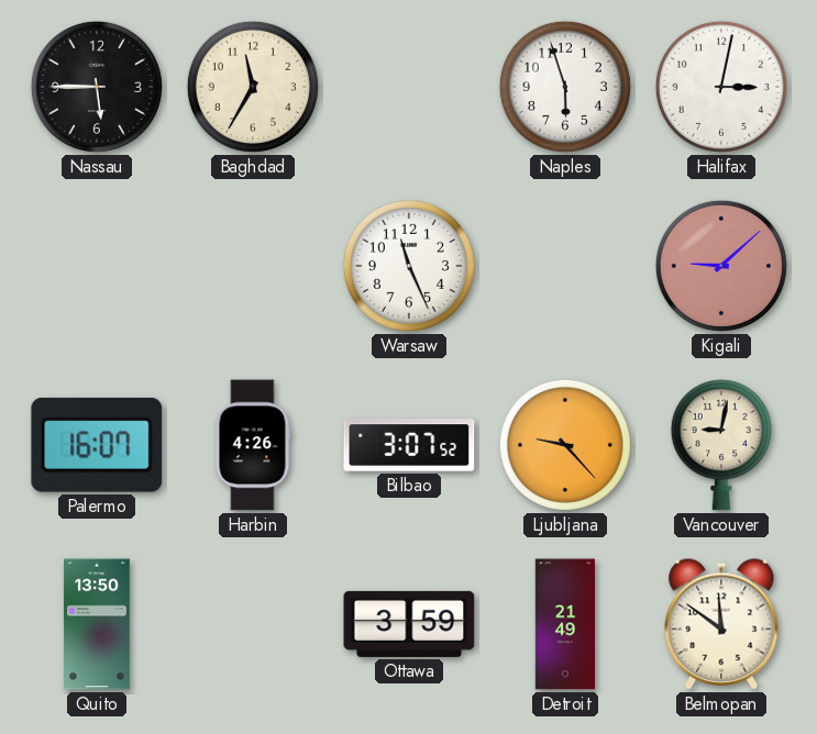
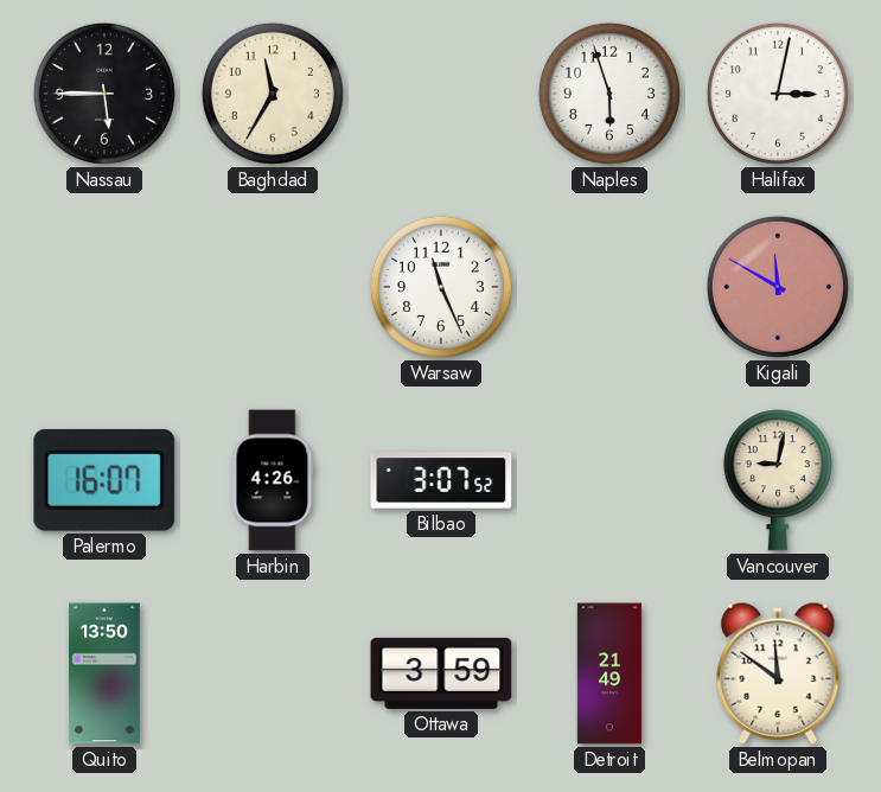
Kigali: 9:08 -> 11:50 (778, 287)
Ljubljana: 9:23 -> none (565, 445)
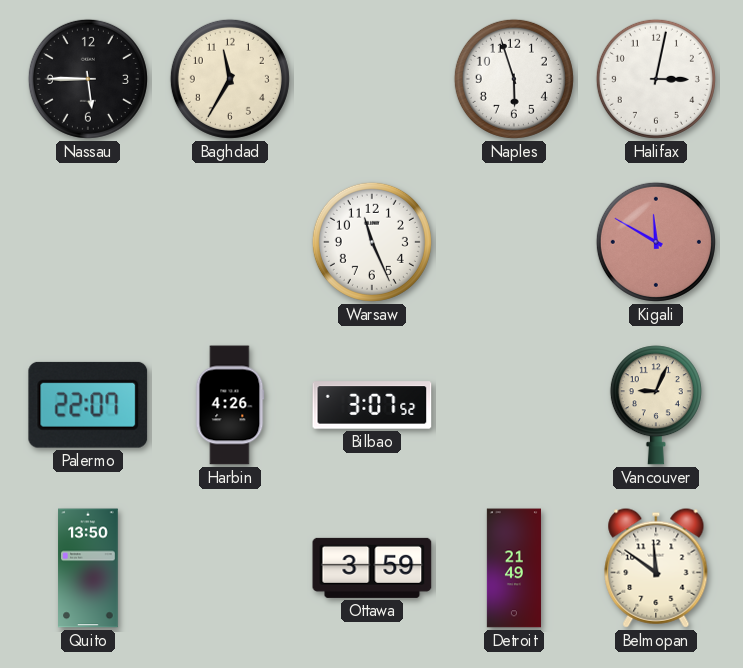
Palermo: 16:07 -> 22:07 (88, 405)
Vancouver: 9:02 -> 9:04 (656, 405)
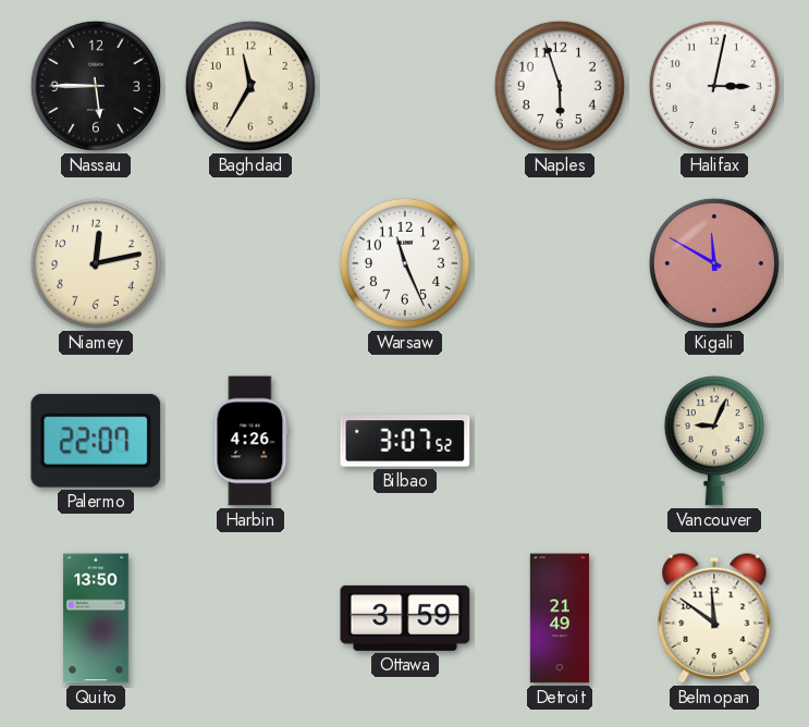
Niamey: none -> 12:13 (96, 263)
